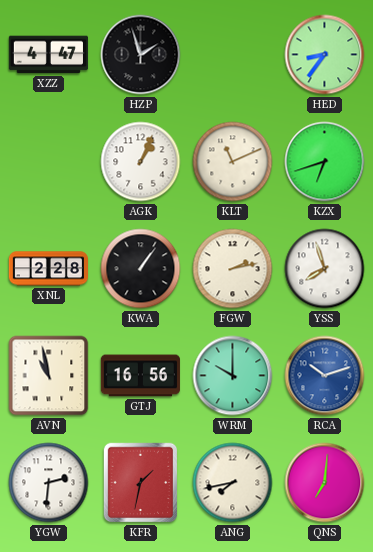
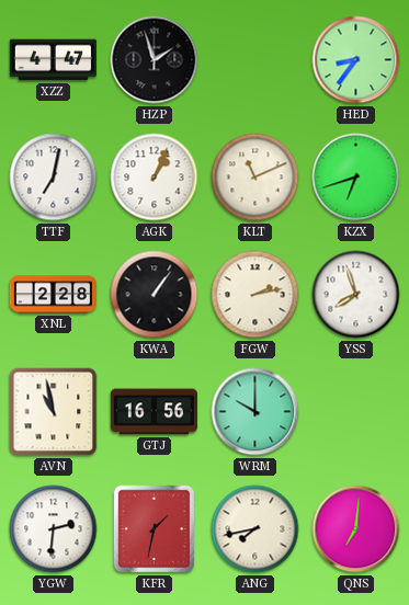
TTF: none -> 7:02 (54, 178)
RCA: 10:12 -> none (325, 376)
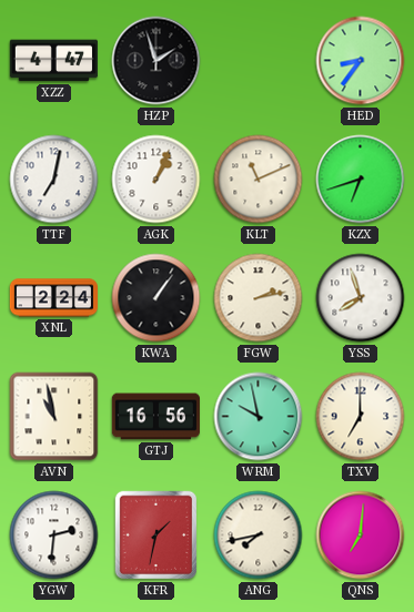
XNL: 2:28 -> 2:24 (53, 298)
WRM: 10:00 -> 9:58 (259, 417)
TXV: none -> 7:00 (361, 417)
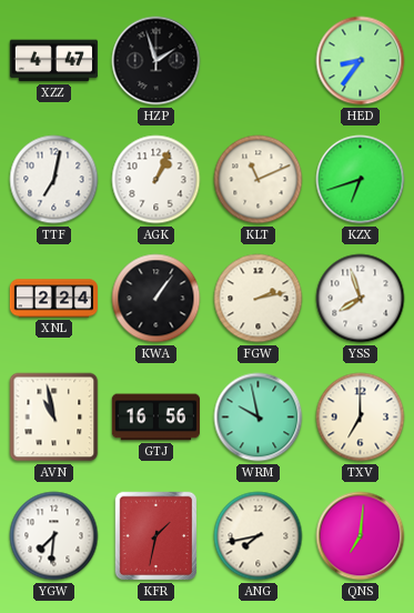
YGW: 2:31 -> 7:31 (54, 536)
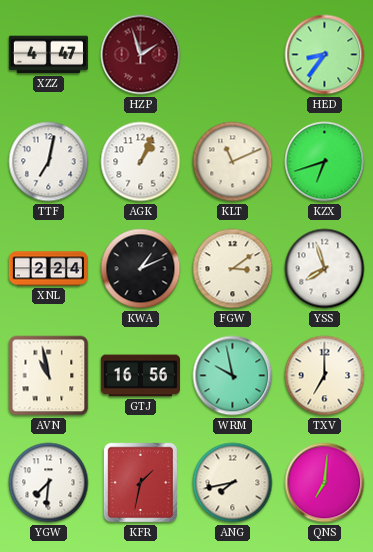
HZP dial: black -> burgundy (141, 55)
KWA: 1:06 -> 1:11 (141, 269)
FGW: 2:13 -> 3:09 (233, 269)
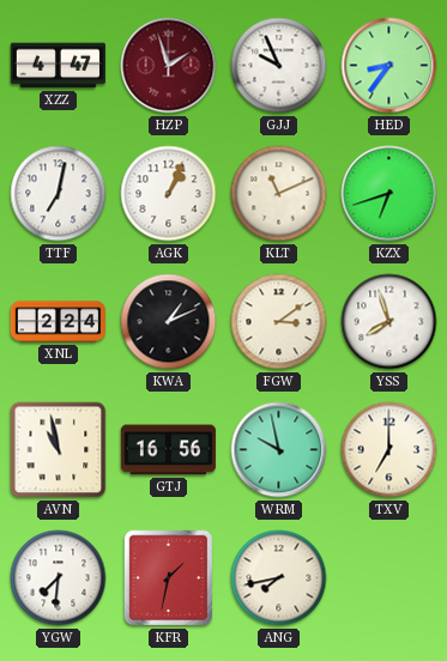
GJJ: none -> 9:56 (279, 66)
QNS: 7:01 -> none (325, 483)
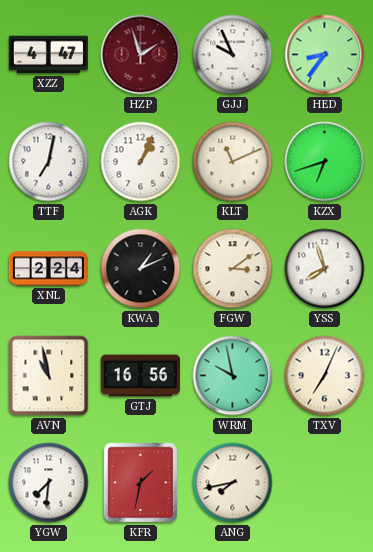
TXV: 7:00 -> 7:04 (325, 376)
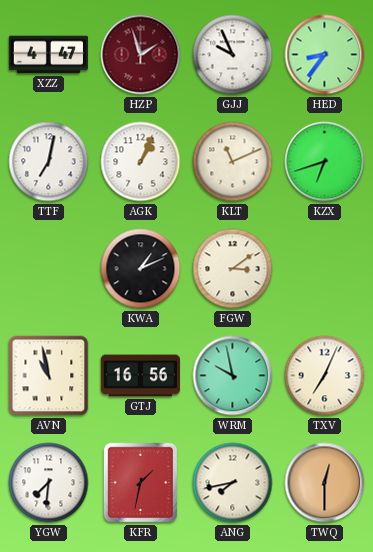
XNL: 2:24 -> none (48, 269)
YSS: 7:57 -> none (325, 269)
TWQ: none -> 12:30 (325, 483)
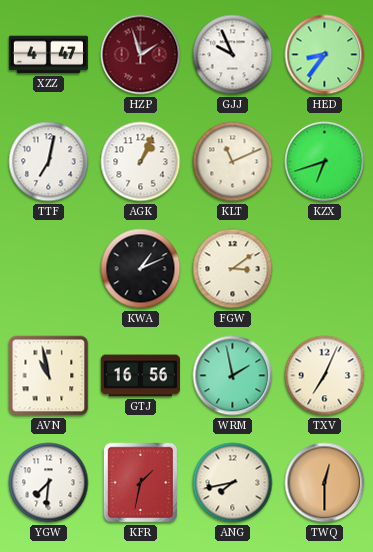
WRM: 9:58 -> 1:58 (233, 376)
